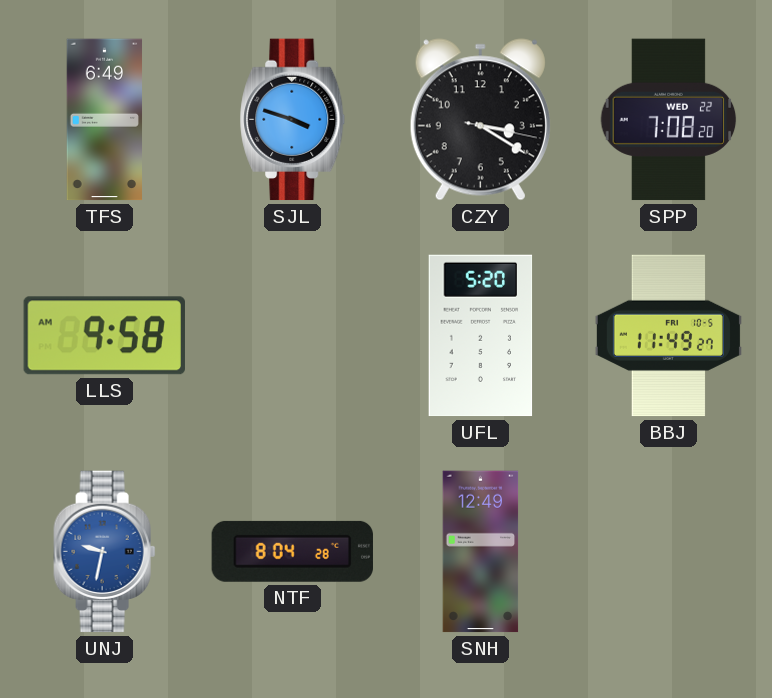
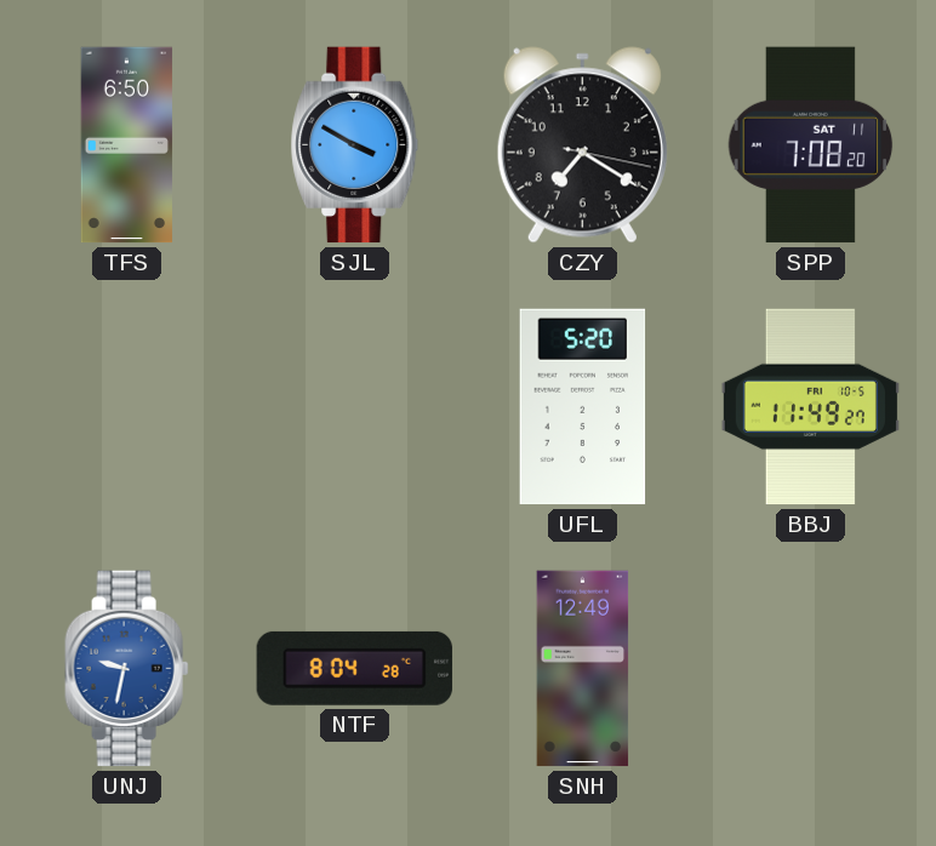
TFS: 6:49 -> 6:50 (127, 145)
SJL: 3:48 -> 3:50 (355, 145)
CZY: 3:20 -> 7:20 (582, 145)
SPP date: WED 22 -> SAT 11 (811, 145)
LLS: 9:58 -> none (104, 336)
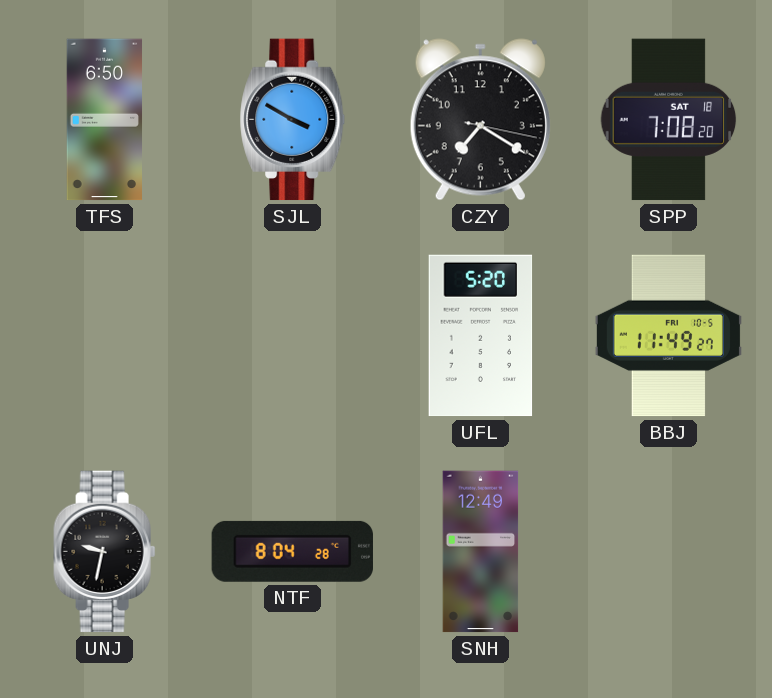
SPP date: SAT 11 -> SAT 18 (669, 120)
UNJ dial: blue -> black (105, 552)
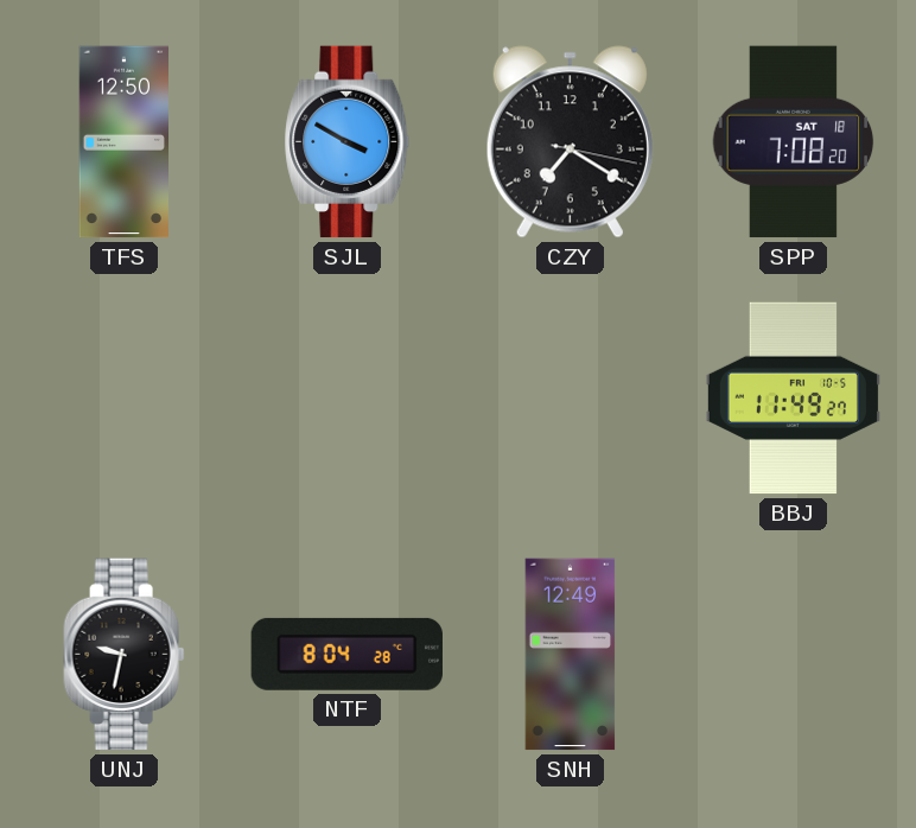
TFS: 6:50 -> 12:50 (125, 142)
UFL: 5:20 -> none (481, 336)
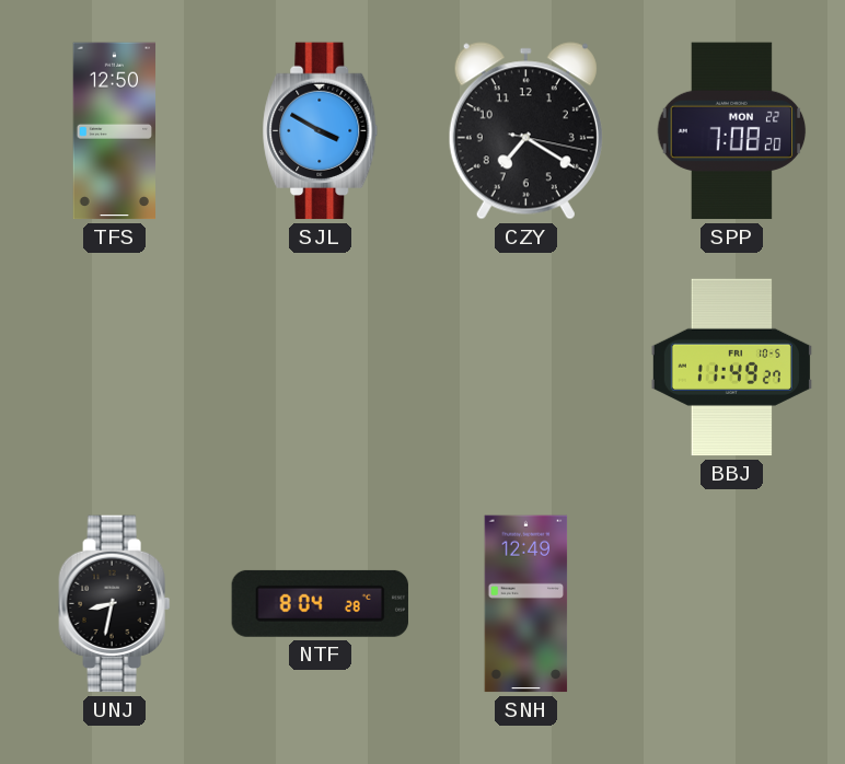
SPP date: SAT 18 -> MON 22 (732, 131)
UNJ: 9:32 -> 8:32 (115, 604)
